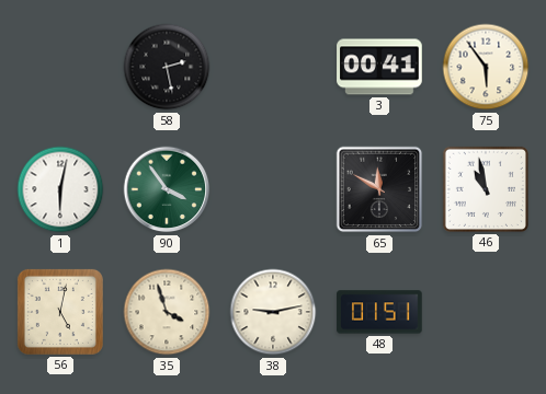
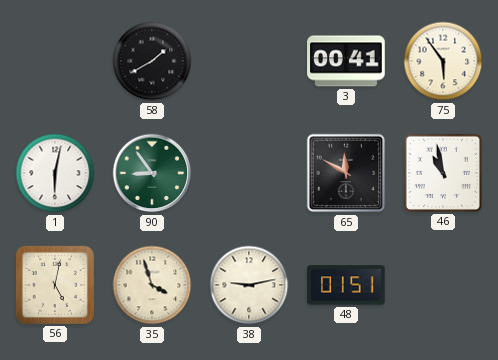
58: 2:28 -> 1:40 (152, 61)
90: 3:54 -> 8:54 (152, 173)
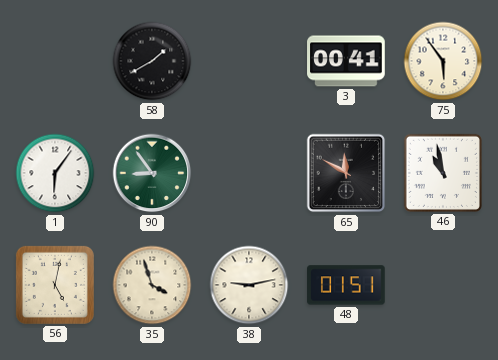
1: 6:02 -> 6:06 (55, 173)
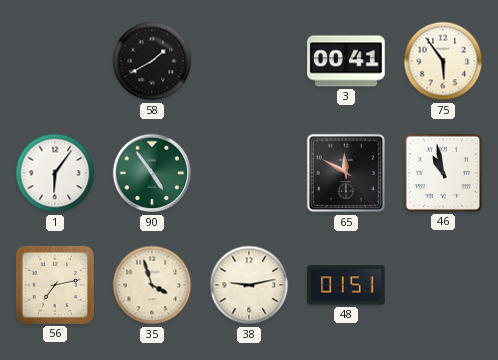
90: 8:54 -> 4:54 (152, 173)
56: 5:02 -> 7:13 (55, 285)
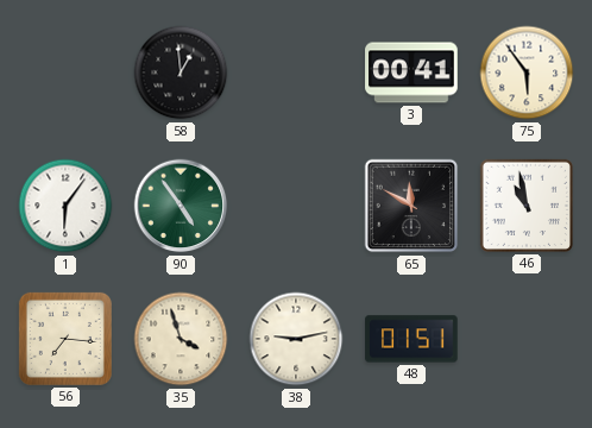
58: 1:40 -> 12:59 (181, 73)
56: 7:13 -> 7:16 (65, 339)
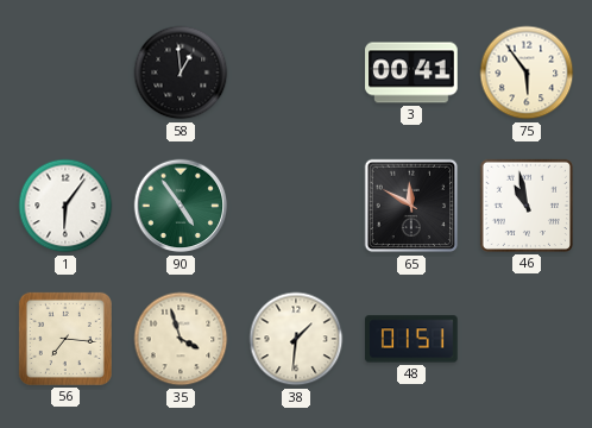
38: 9:13 -> 1:31 (296, 339)
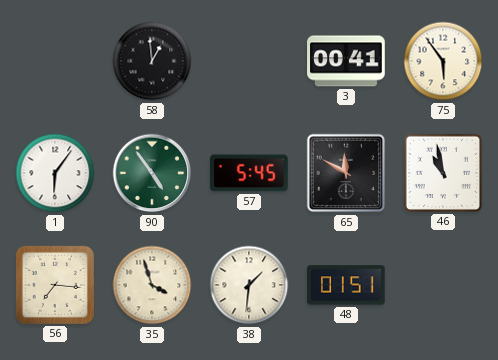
57: none -> 5:45 (250, 173)
